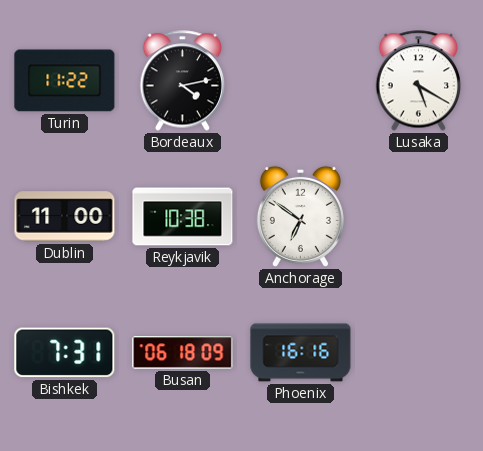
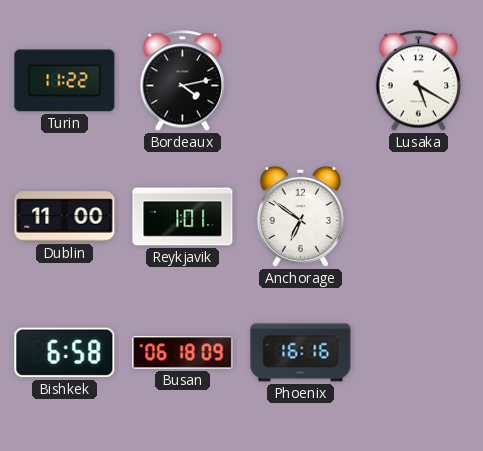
Reykjavik: 10:38 -> 1:01 (183, 217)
Bishkek: 7:31 -> 6:58 (65, 353)
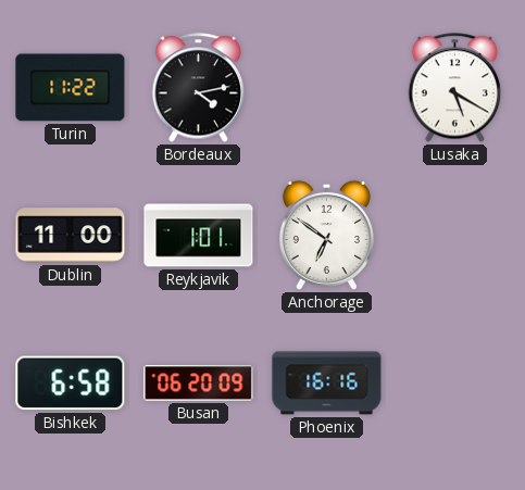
Busan: 06:18 -> 06:20 (199, 384)
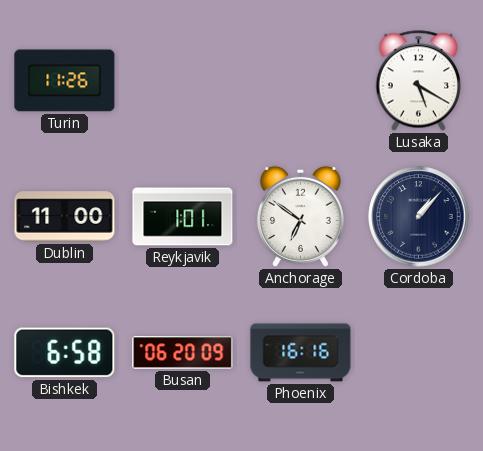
Turin: 11:22 -> 11:26 (65, 81)
Bordeaux: 4:13 -> none (199, 88)
Cordoba: none -> 1:07 (419, 217)
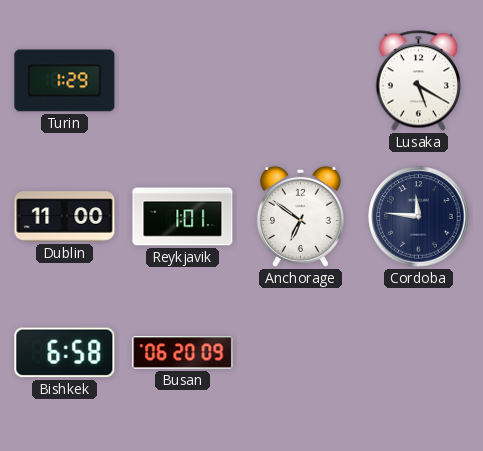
Turin: 11:26 -> 1:29 (65, 81)
Cordoba: 1:07 -> 11:46 (419, 217)
Phoenix: 16:16 -> none (301, 353)
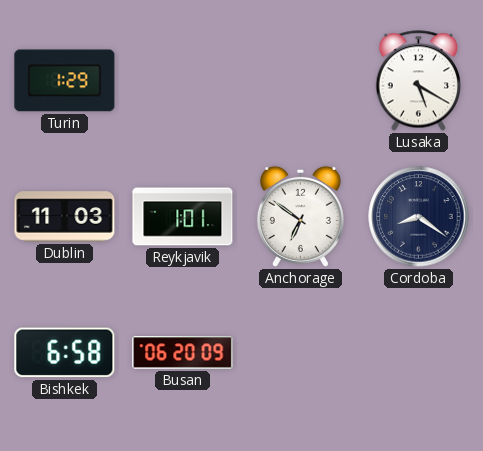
Dublin: 11:00 -> 11:03 (65, 217)
Cordoba: 11:46 -> 8:21 (419, 217)
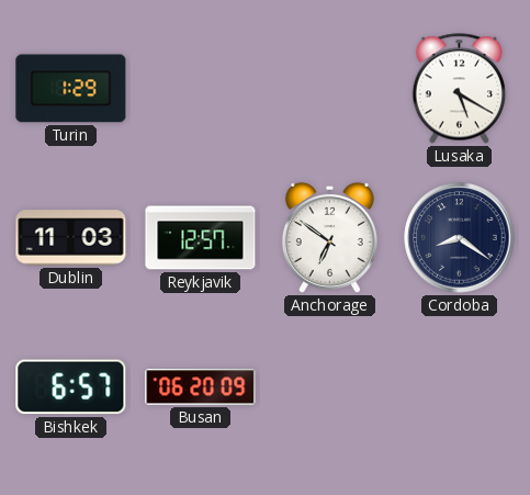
Reykjavik: 1:01 -> 12:57 (201, 238)
Bishkek: 6:58 -> 6:57 (71, 387)
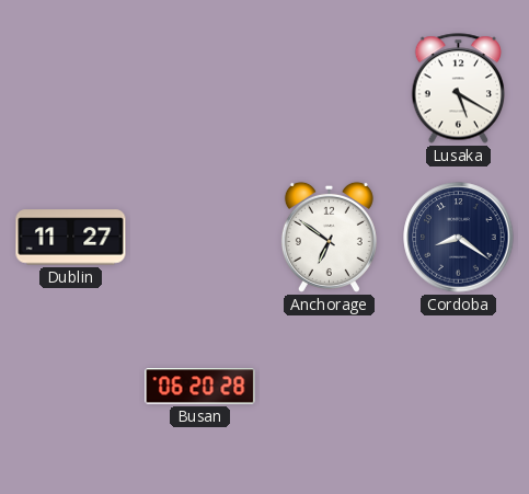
Turin: 1:29 -> none (71, 89)
Dublin: 11:03 -> 11:27 (71, 238)
Reykjavik: 12:57 -> none (201, 238)
Bishkek: 6:57 -> none (71, 387)
Busan: 06:20:09 -> 06:20:28 (200, 387)
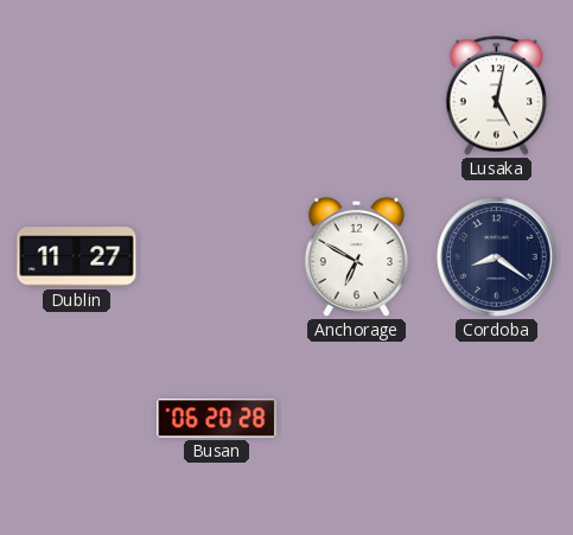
Lusaka: 5:20 -> 5:02 (497, 96)
Anchorage: 6:51 -> 6:50 (356, 256)
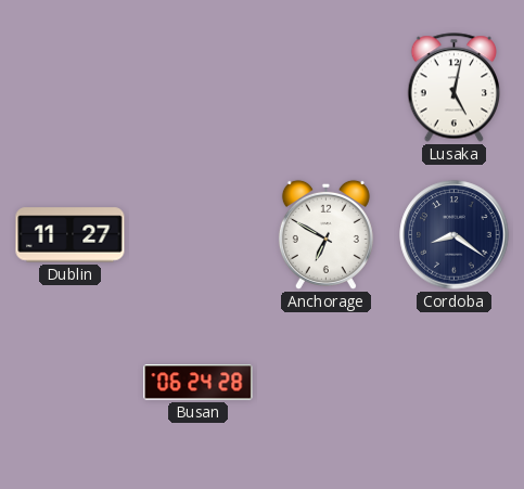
Busan: 06:20 -> 06:24 (199, 383)
